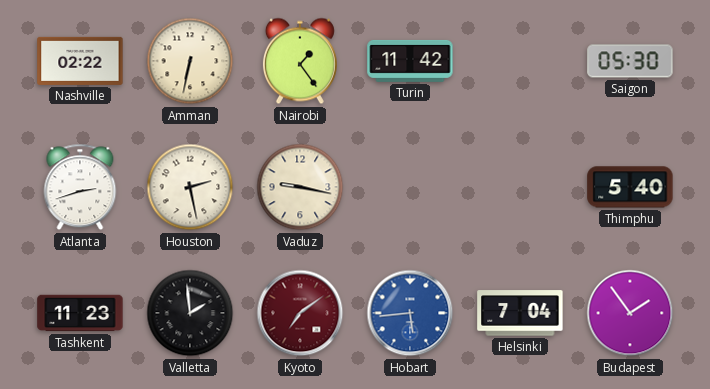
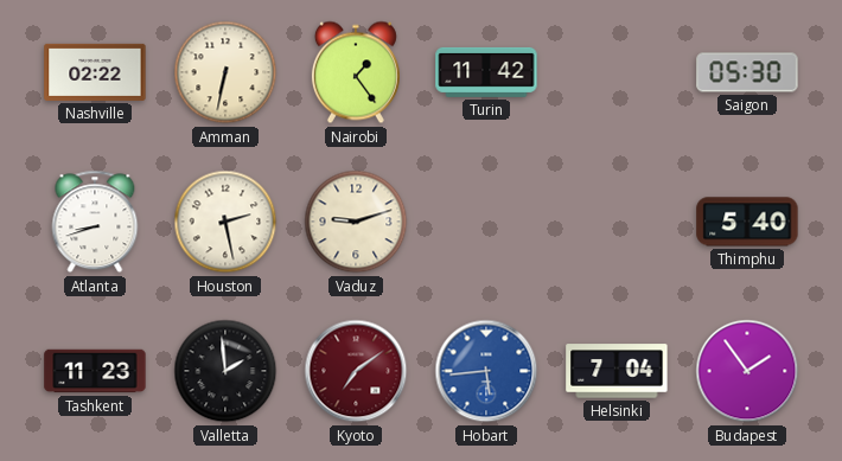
Atlanta: 2:42 -> 8:42 (95, 222)
Vaduz: 9:17 -> 9:12 (356, 222)
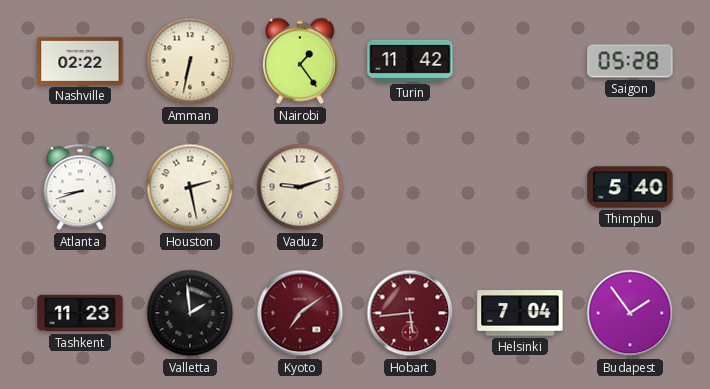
Saigon: 05:30 -> 05:28 (630, 61)
Hobart dial: blue -> burgundy (410, 313)
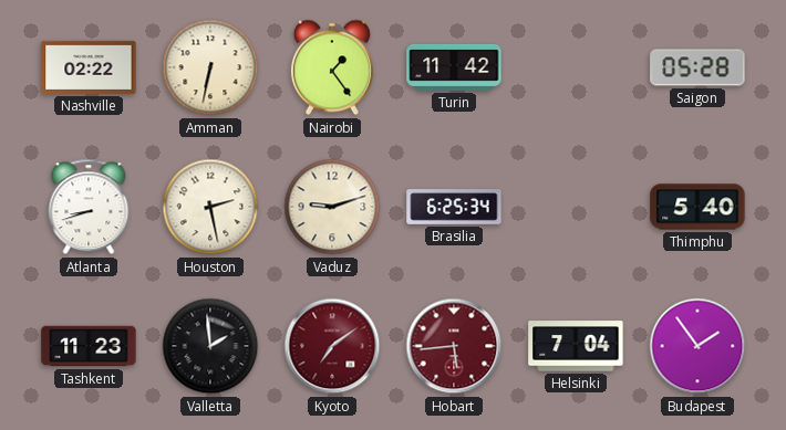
Brasilia: none -> 6:25 (454, 207)
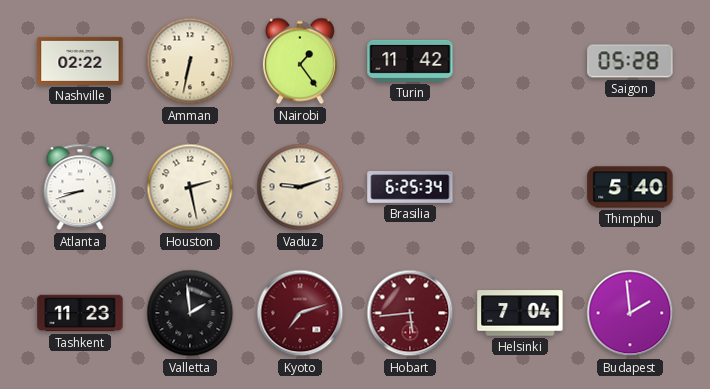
Kyoto: 7:09 -> 7:12 (300, 313)
Budapest: 1:54 -> 1:59 (630, 313)
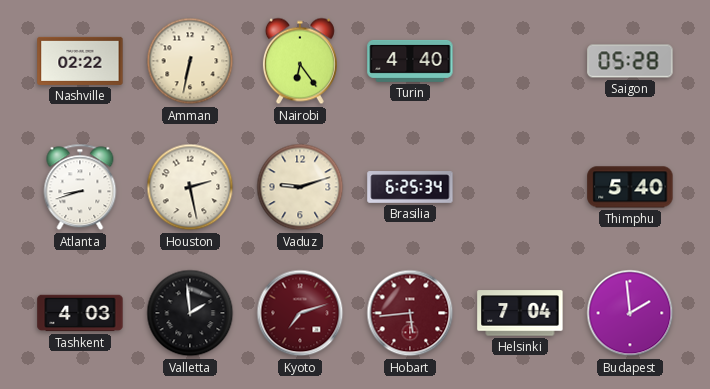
Nairobi: 1:24 -> 6:24 (300, 61)
Turin: 11:42 -> 4:40 (410, 61)
Tashkent: 11:23 -> 4:03 (80, 313)
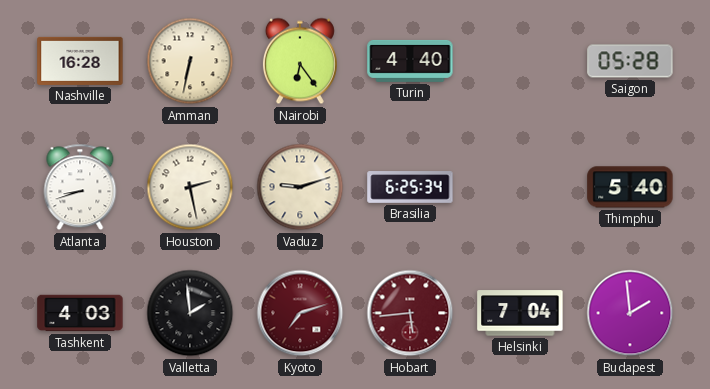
Nashville: 02:22 -> 16:28 (80, 61)
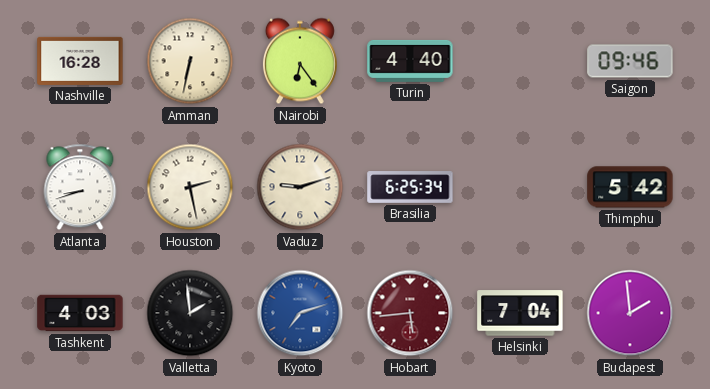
Saigon: 05:28 -> 09:46 (630, 61)
Thimphu: 5:40 -> 5:42 (630, 187)
Kyoto dial: burgundy -> blue (300, 313)
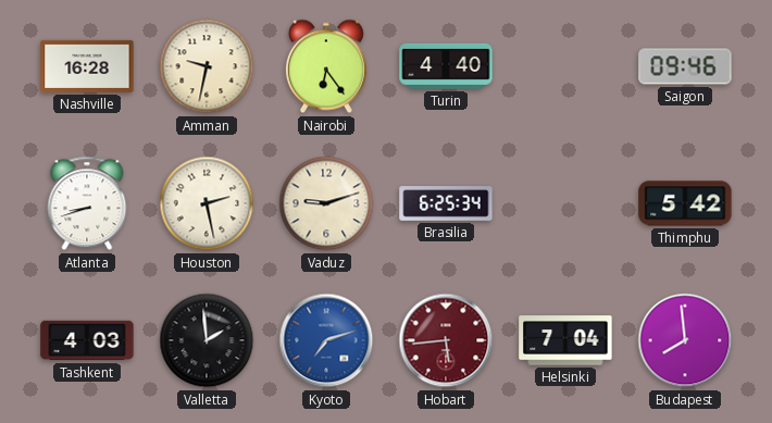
Amman: 6:32 -> 9:32 (207, 66)
Budapest: 1:59 -> 7:59 (685, 340)
